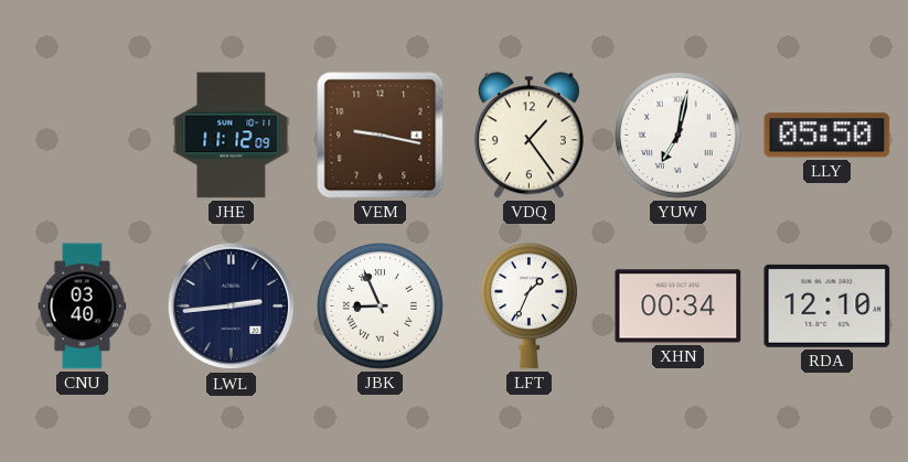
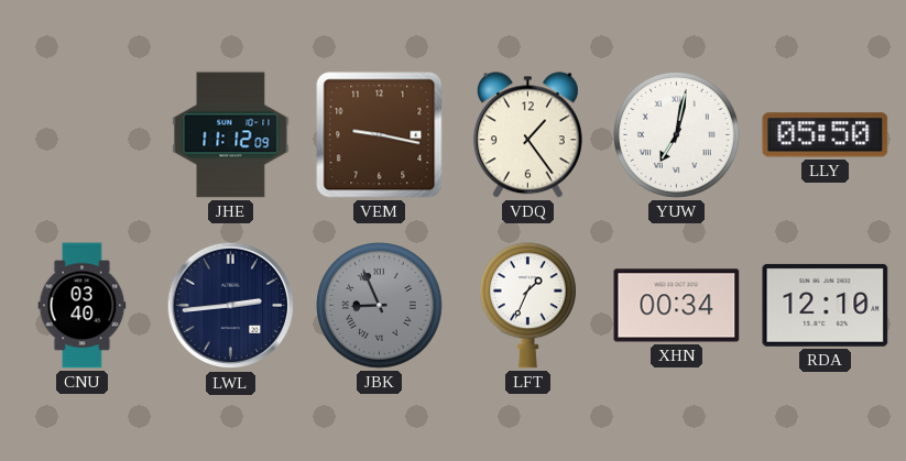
JBK dial: white -> grey (380, 306)
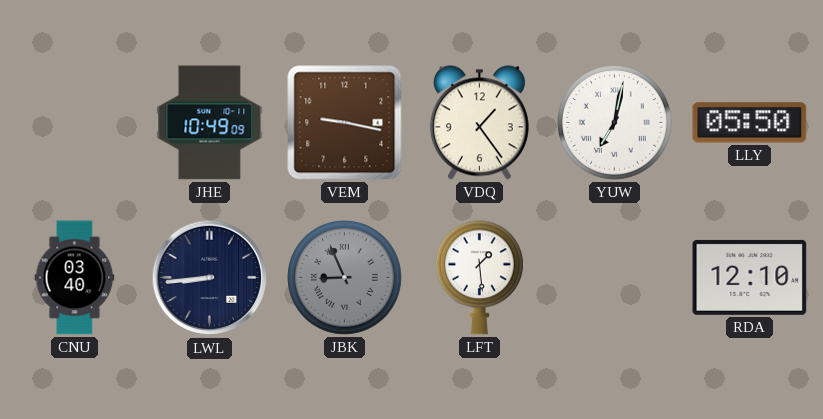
JHE: 11:12 -> 10:49 (210, 123)
LWL: 2:44 -> 8:44 (210, 278)
LFT: 1:34 -> 1:29 (479, 278)
XHN: 00:34 -> none (677, 306)
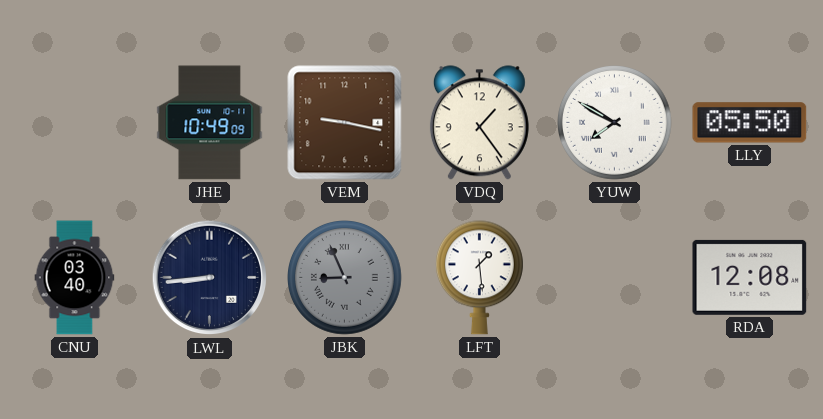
YUW: 7:02 -> 7:50 (615, 123)
RDA: 12:10 -> 12:08 (750, 277)
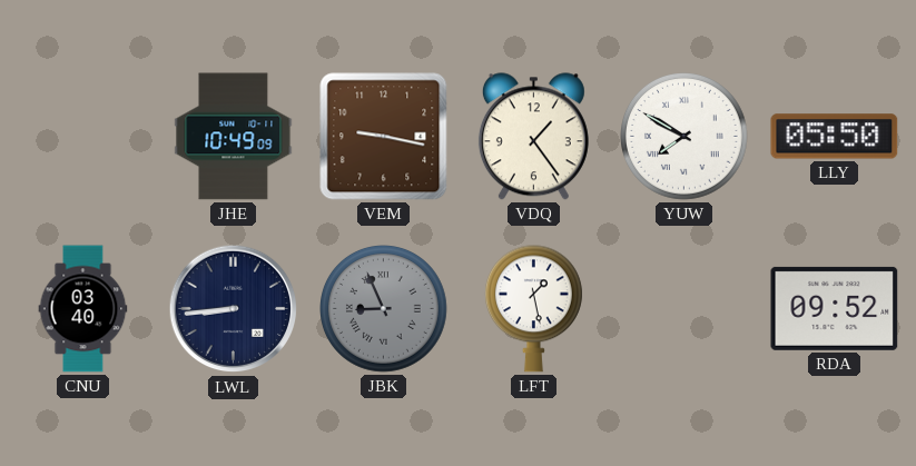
LFT: 1:29 -> 1:28 (533, 309)
RDA: 12:08 -> 09:52 (835, 308)
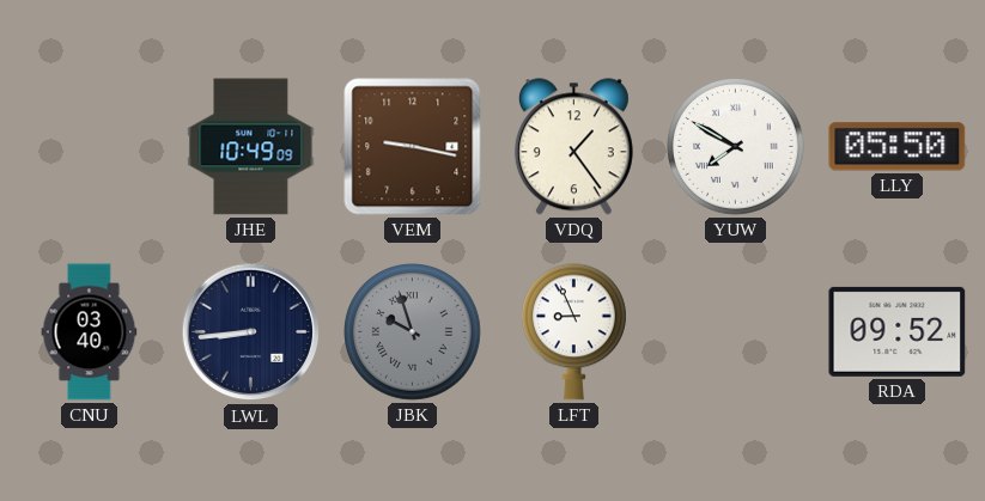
JBK: 8:56 -> 9:57 (413, 332)
LFT: 1:28 -> 8:56 (573, 332)
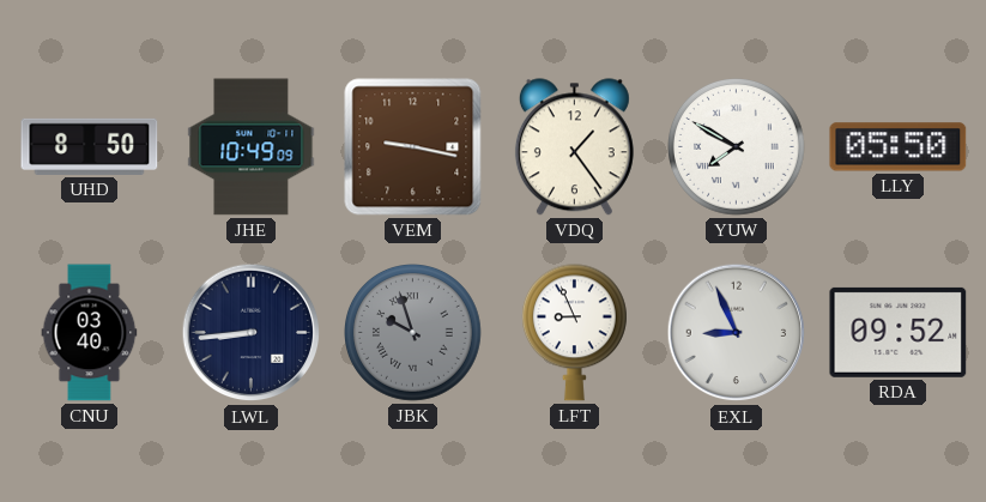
UHD: none -> 8:50 (90, 146)
EXL: none -> 8:56 (737, 333)
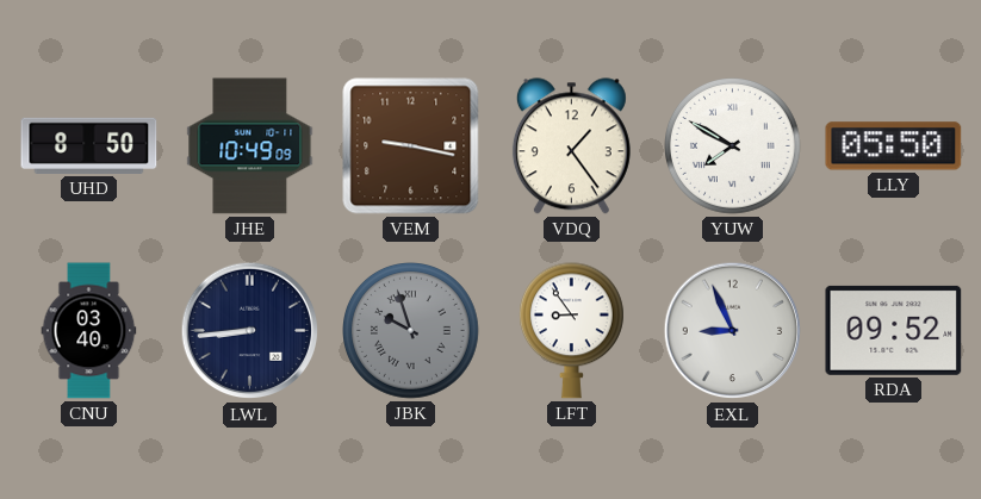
LFT: 8:56 -> 8:54 (571, 331)
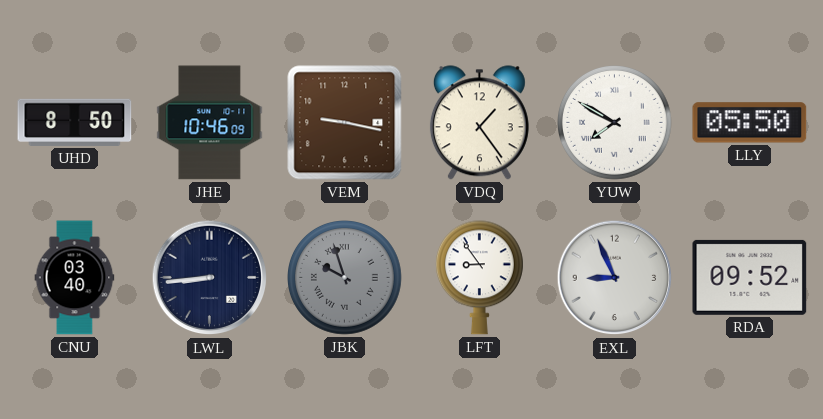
JHE: 10:49 -> 10:46 (210, 123)
